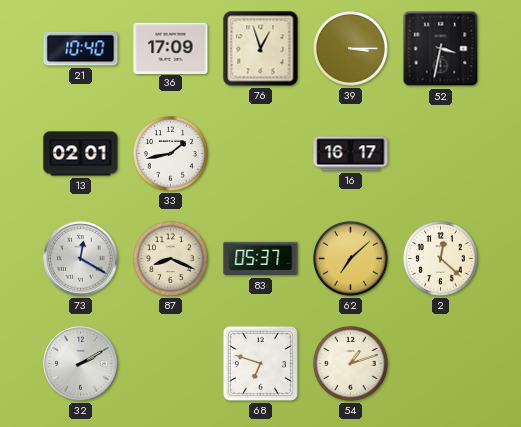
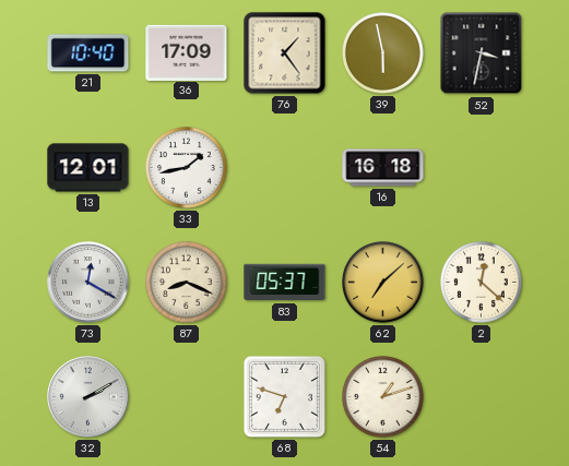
76: 12:57 -> 1:24 (285, 53)
39: 3:15 -> 5:58 (383, 53)
13: 02:01 -> 12:01 (88, 168)
16: 16:17 -> 16:18 (383, 168)
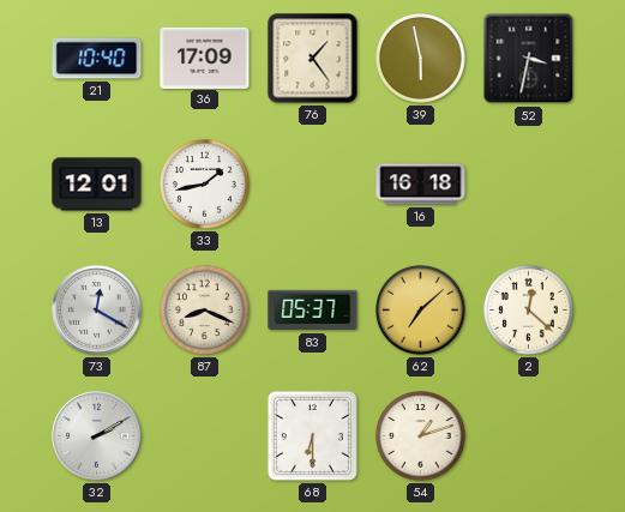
68: 6:48 -> 6:30 (312, 435)
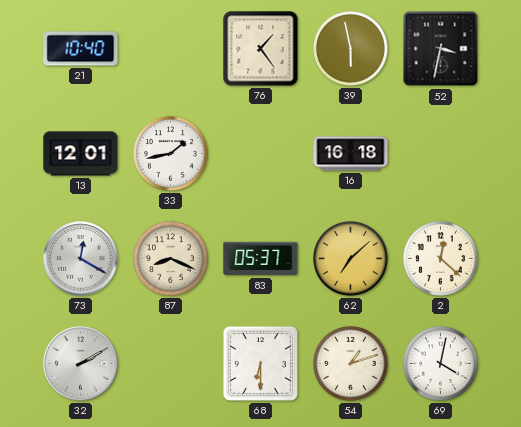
36: 17:09 -> none (205, 58)
69: none -> 4:02 (441, 364)
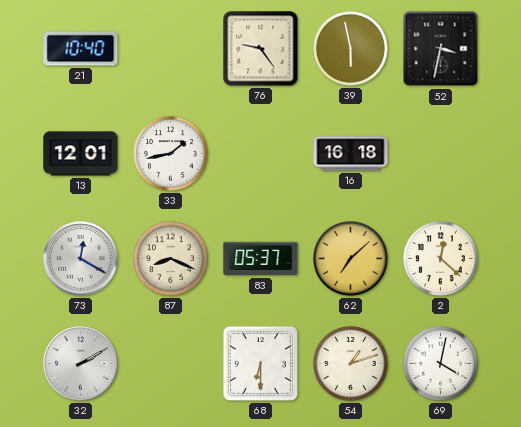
76: 1:24 -> 9:24 (261, 49)
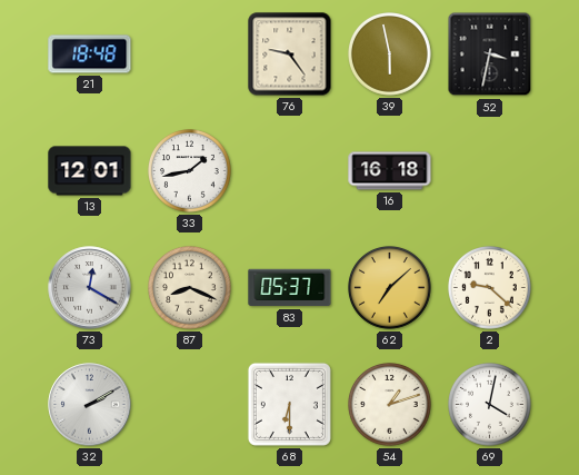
21: 10:40 -> 18:48 (90, 55)
2: 12:22 -> 9:22 (490, 288)
